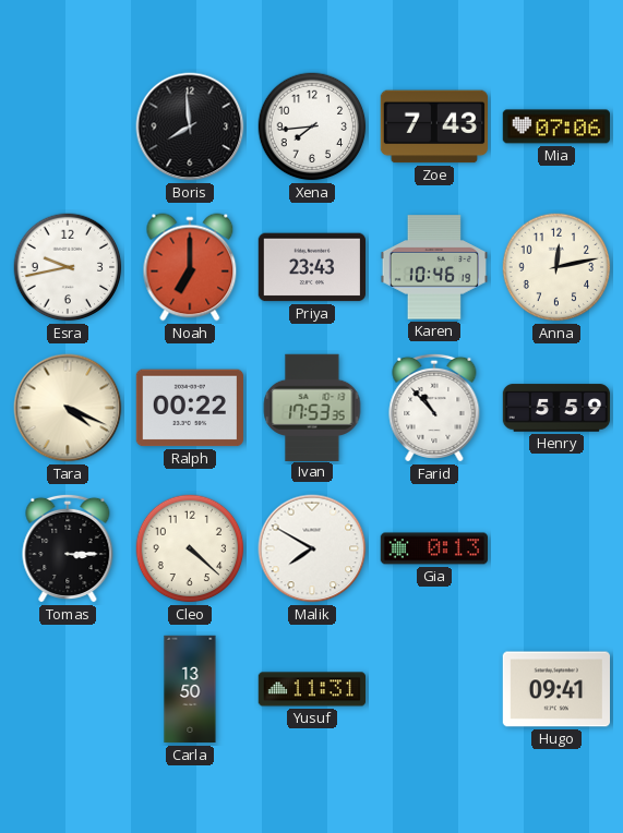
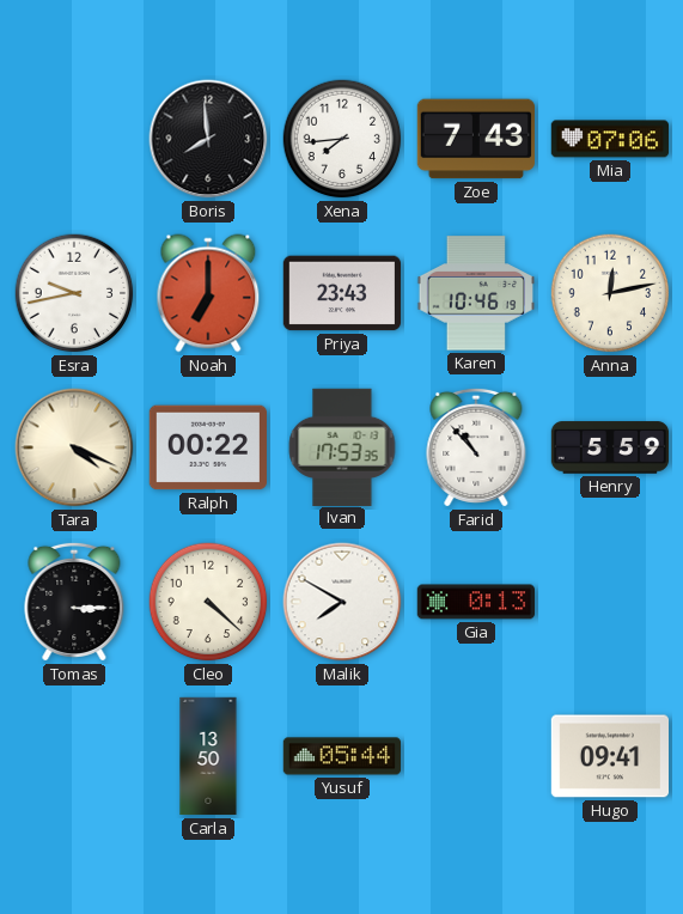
Yusuf: 11:31 -> 05:44 (341, 756)
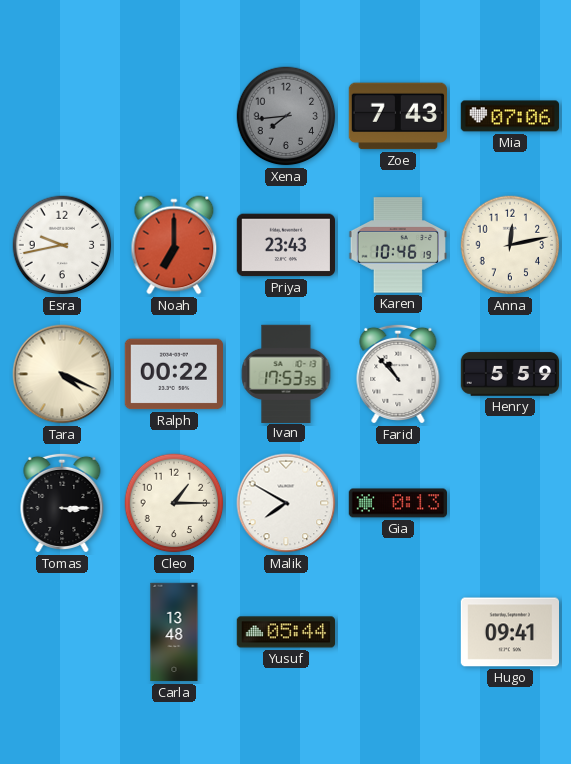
Boris: 7:59 -> none (208, 139)
Xena dial: white -> grey (286, 116)
Cleo: 4:22 -> 1:15 (174, 503)
Carla: 13:50 -> 13:48 (174, 632)
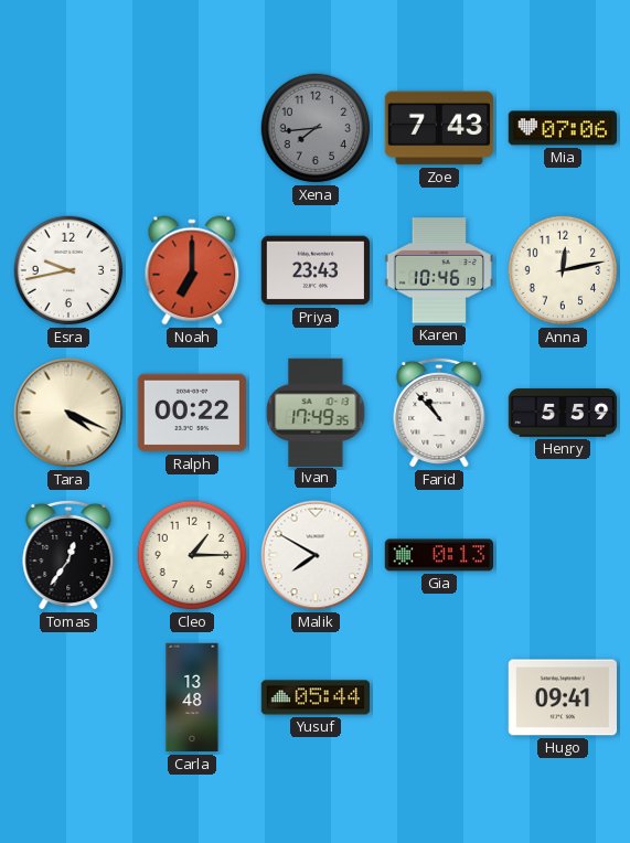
Ivan: 17:53 -> 17:49 (316, 412)
Tomas: 3:15 -> 12:36 (68, 555)
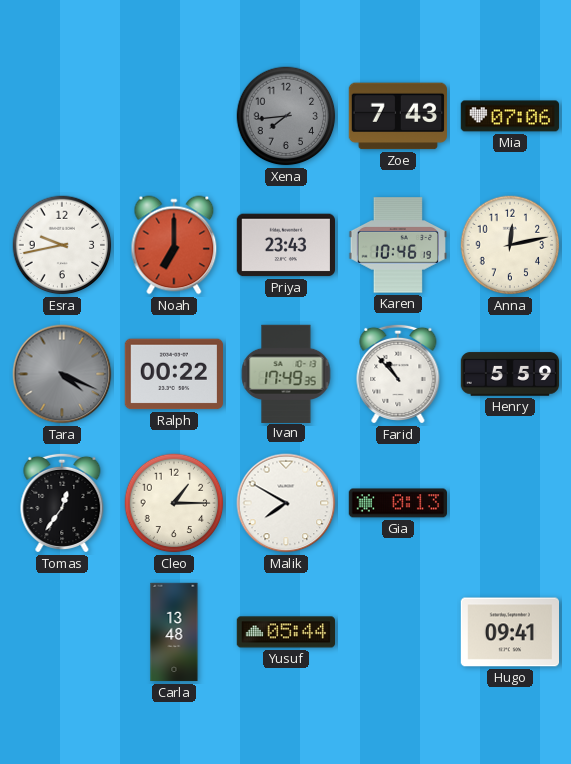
Tara dial: cream -> grey (62, 374)
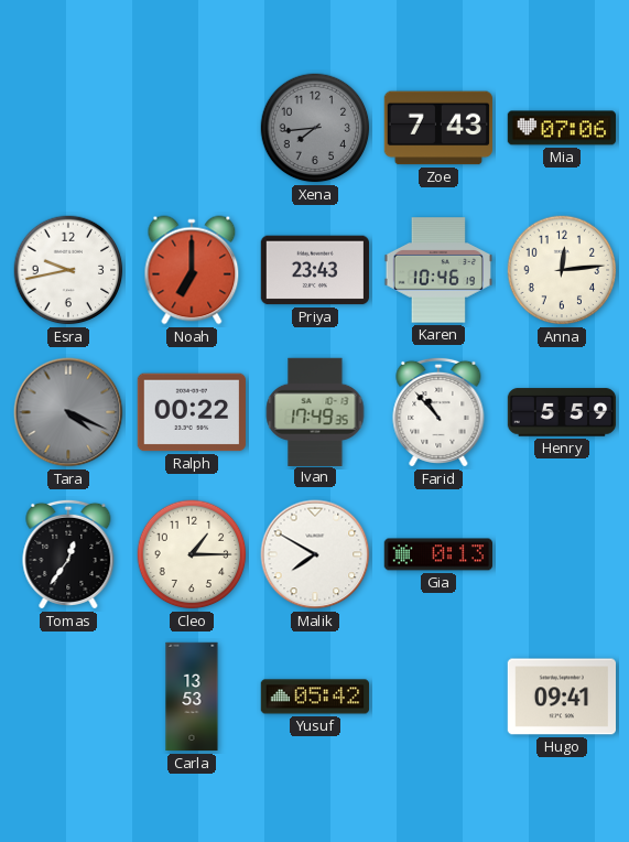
Anna: 12:13 -> 12:14 (562, 270)
Carla: 13:48 -> 13:53 (192, 697)
Yusuf: 05:44 -> 05:42 (314, 697)
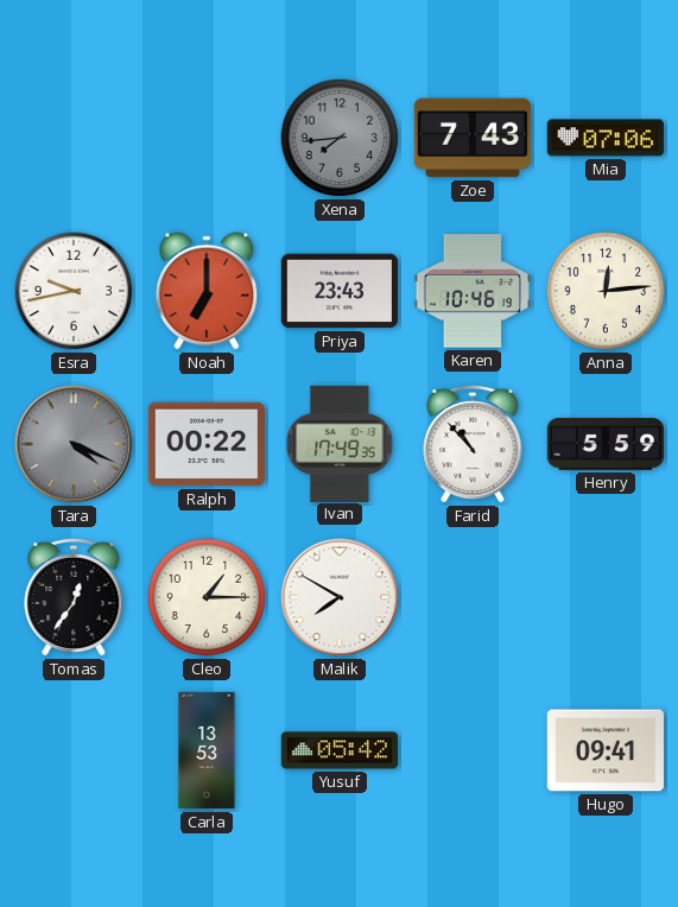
Gia: 0:13 -> none (437, 554)
